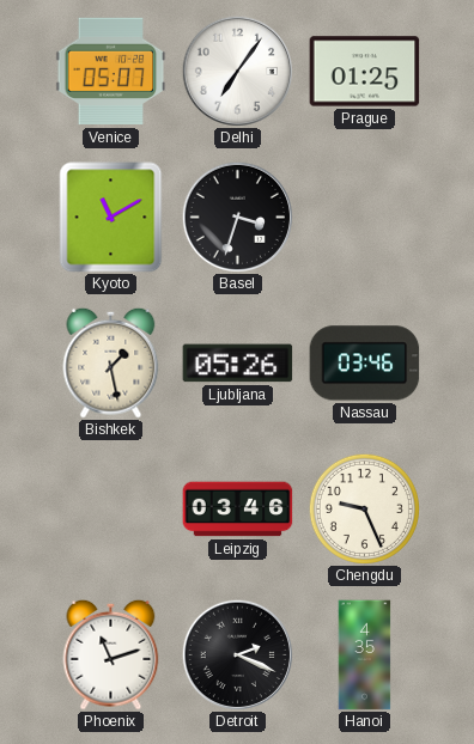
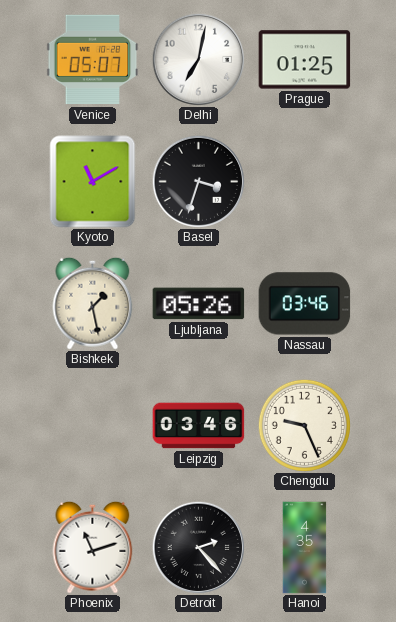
Delhi: 7:06 -> 7:02 (198, 59)
Detroit: 2:19 -> 2:23 (198, 547)
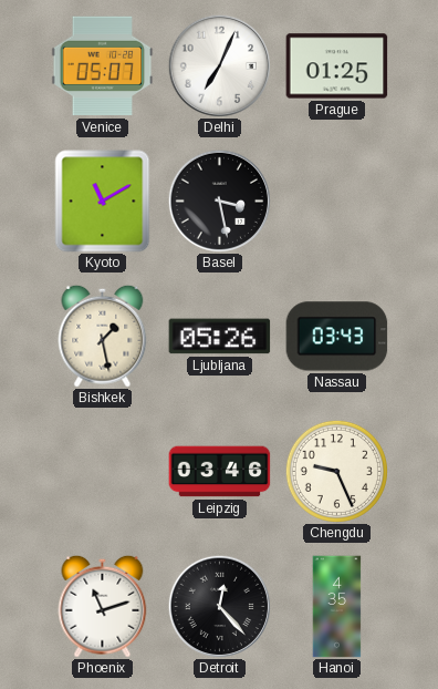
Delhi: 7:02 -> 7:04 (219, 65)
Basel: 3:33 -> 3:28 (219, 200)
Nassau: 03:46 -> 03:43 (337, 337)
Detroit: 2:23 -> 12:23 (219, 606)
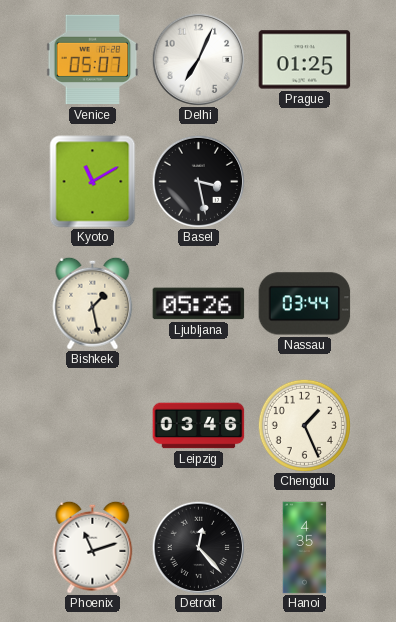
Nassau: 03:43 -> 03:44 (305, 304)
Chengdu: 9:26 -> 1:26 (304, 425)
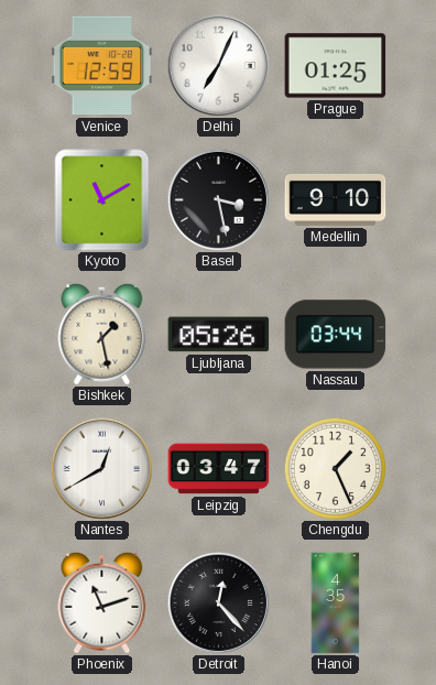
Venice: 05:07 -> 12:59 (102, 66)
Medellin: none -> 9:10 (336, 199)
Nantes: none -> 12:40 (101, 468)
Leipzig: 03:46 -> 03:47 (219, 469)
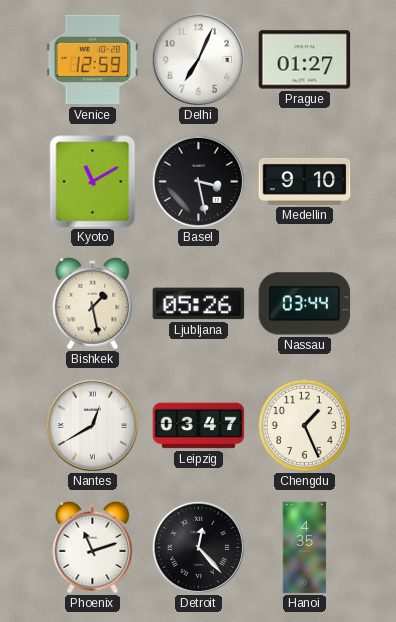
Prague: 01:25 -> 01:27 (305, 60)
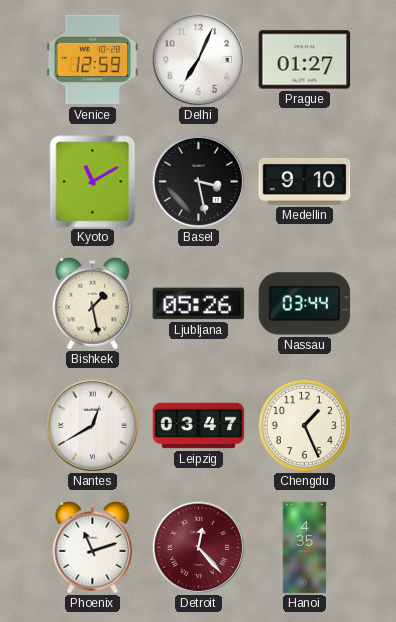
Detroit dial: black -> burgundy (198, 547)
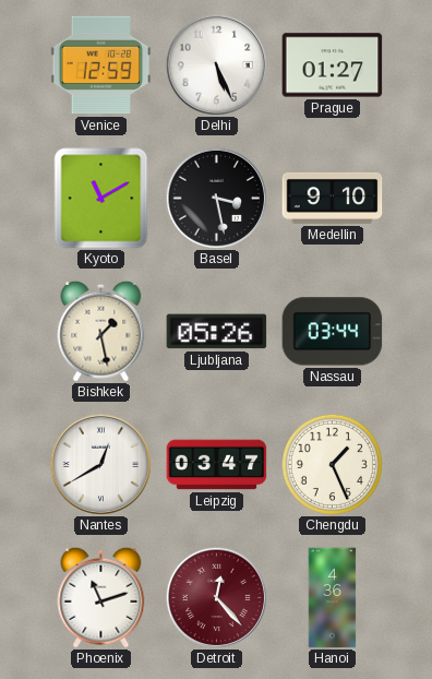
Delhi: 7:04 -> 5:26 (216, 64)
Hanoi: 4:35 -> 4:36 (333, 598)
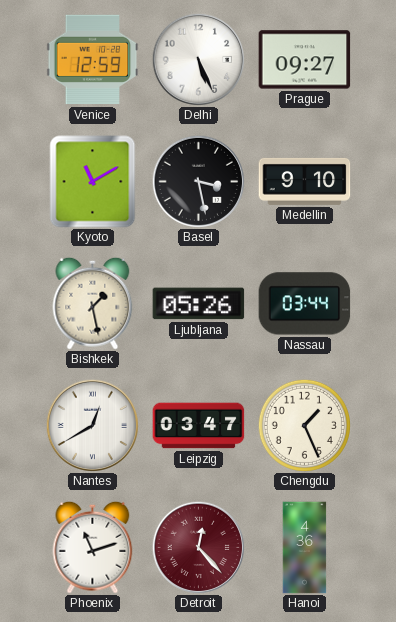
Prague: 01:27 -> 09:27 (305, 60)
